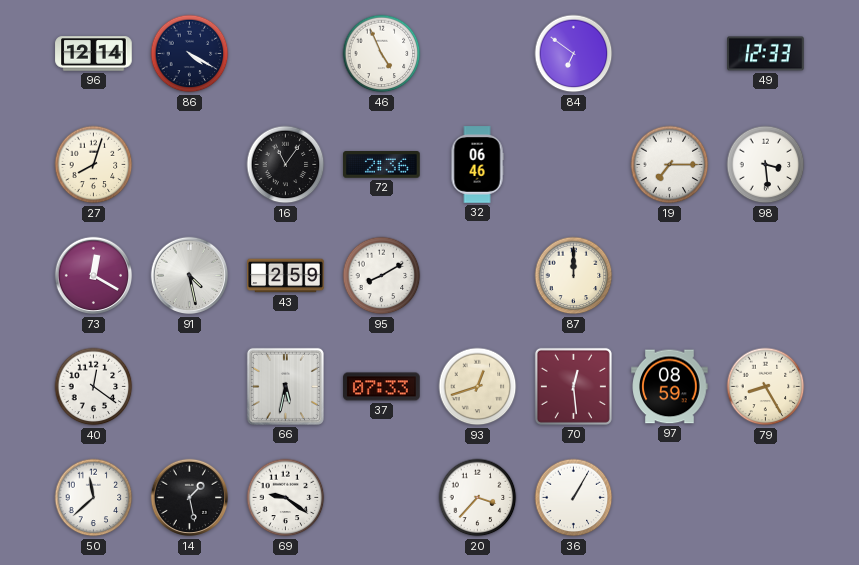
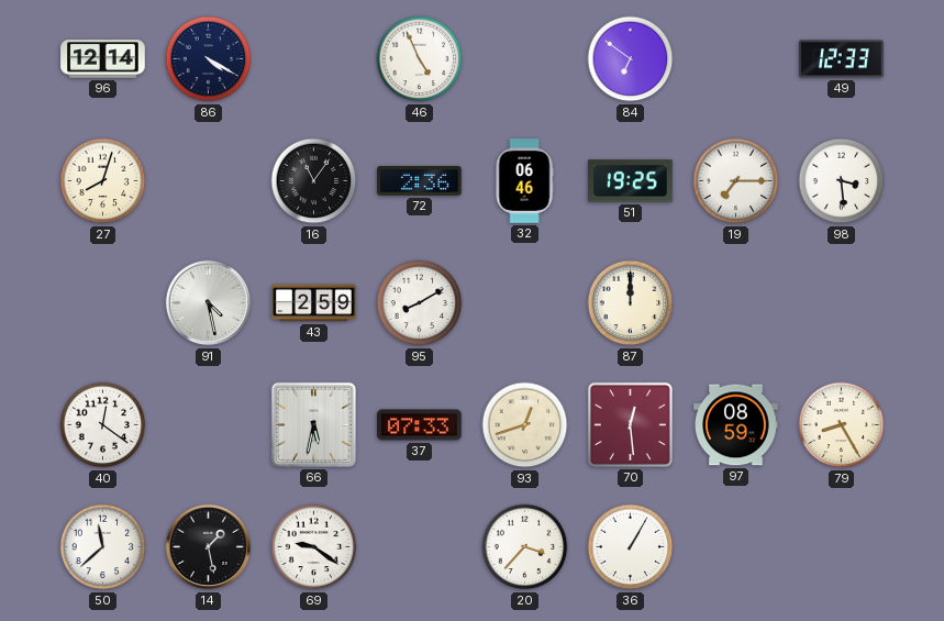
51: none -> 19:25 (631, 181)
73: 12:20 -> none (94, 276)
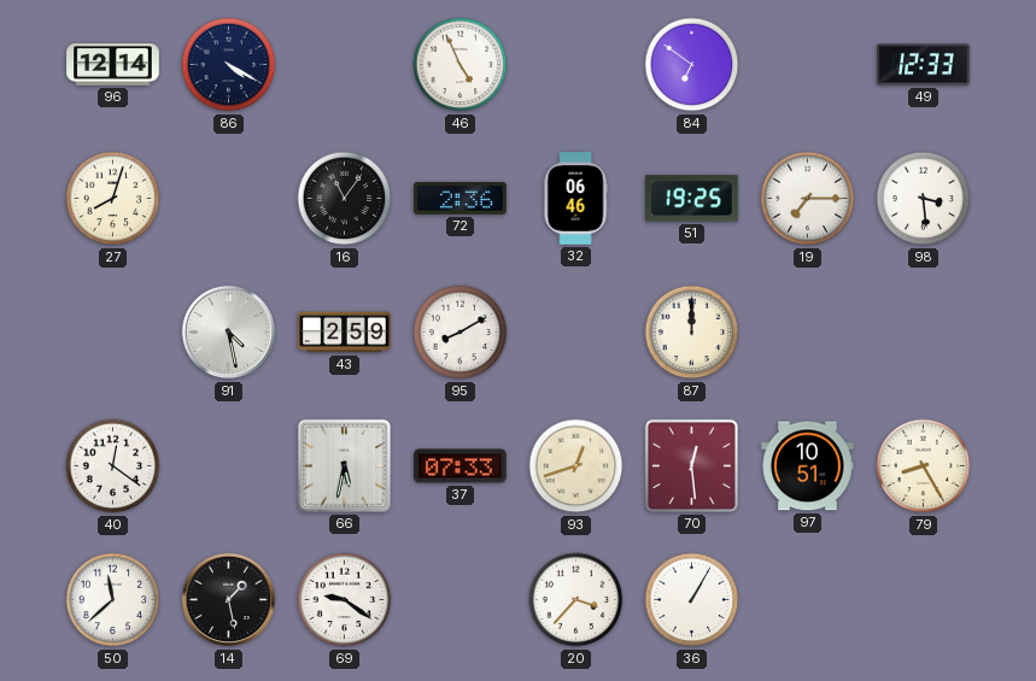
97: 08:59 -> 10:51 (808, 466)
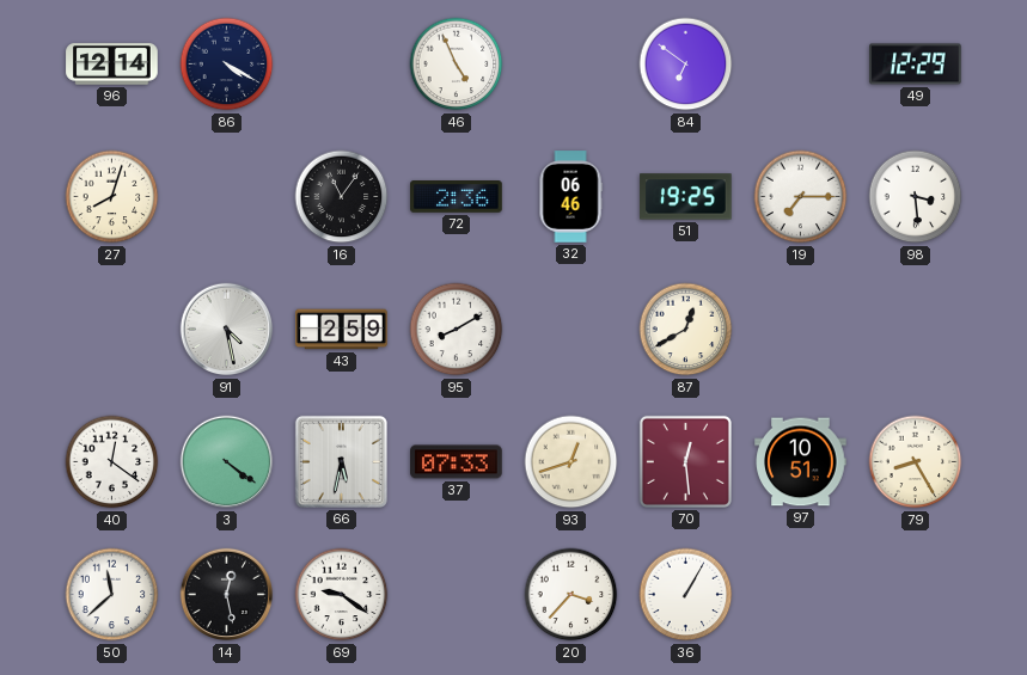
49: 12:33 -> 12:29 (916, 65)
87: 12:00 -> 12:40 (686, 330)
3: none -> 4:21 (227, 462)
14: 1:28 -> 12:28 (227, 595)
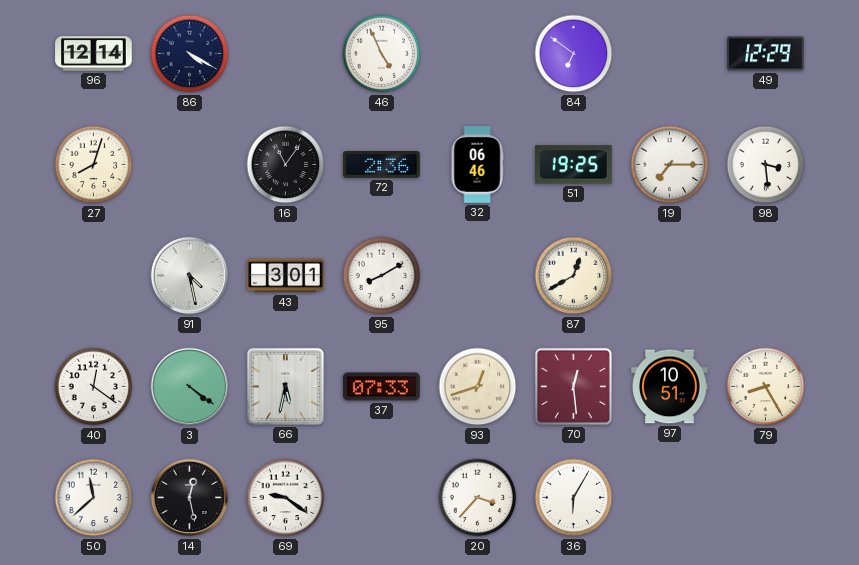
43: 2:59 -> 3:01 (286, 276)
36: 1:05 -> 6:05 (574, 498)
